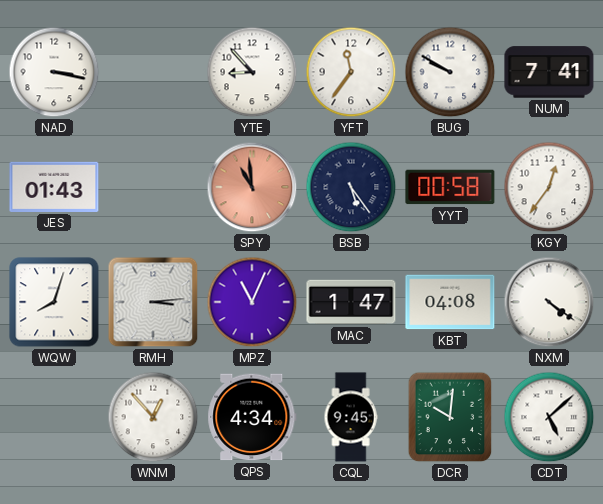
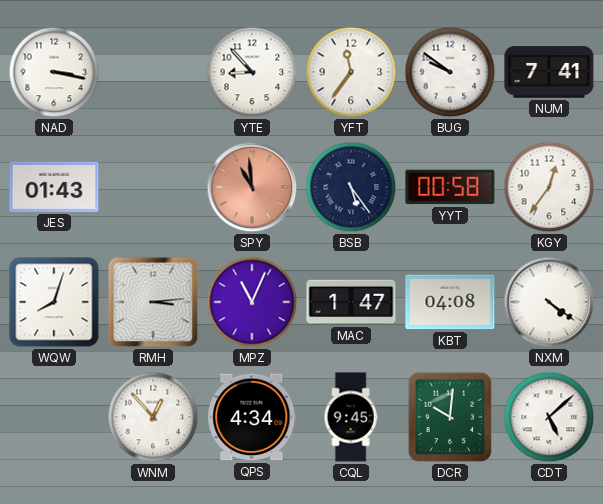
BUG: 9:50 -> 9:51 (450, 72)
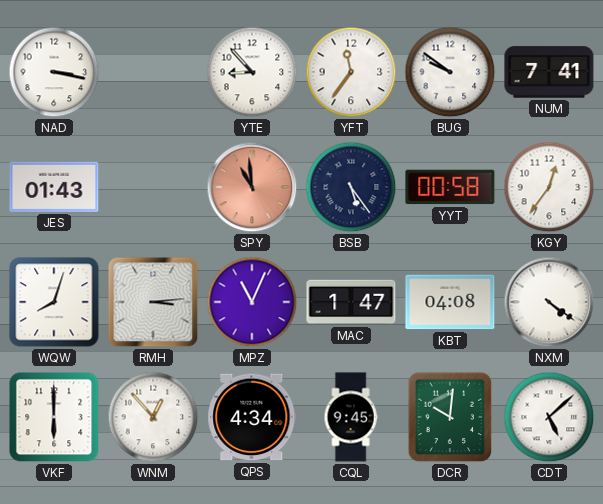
VKF: none -> 6:00 (54, 417)
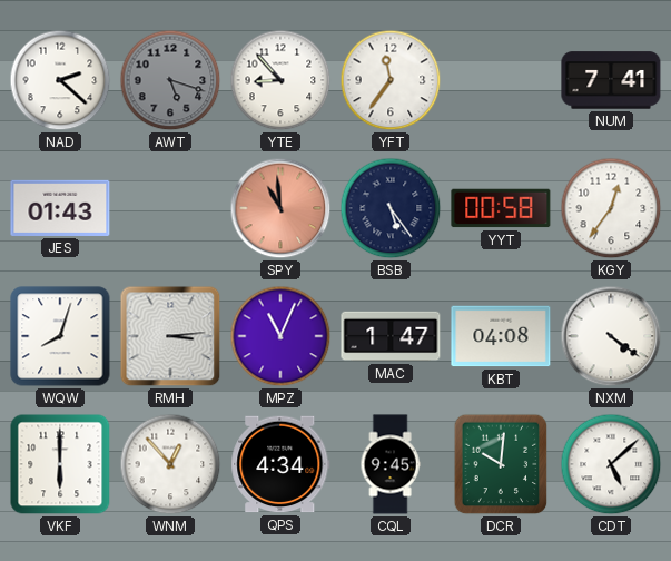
NAD: 3:17 -> 2:22 (60, 80)
AWT: none -> 5:18 (170, 80)
BUG: 9:51 -> none (450, 72)
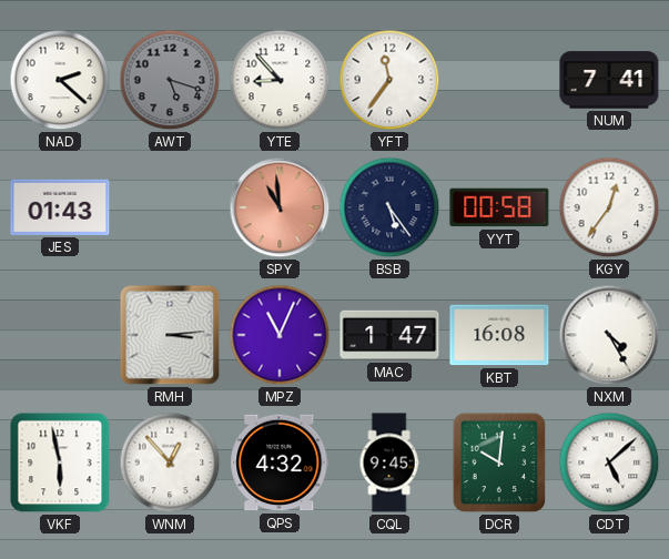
WQW: 8:03 -> none (60, 336)
KBT: 04:08 -> 16:08 (499, 335)
NXM: 4:21 -> 4:25 (609, 335)
VKF: 6:00 -> 5:58 (60, 463)
QPS: 4:34 -> 4:32 (280, 463)
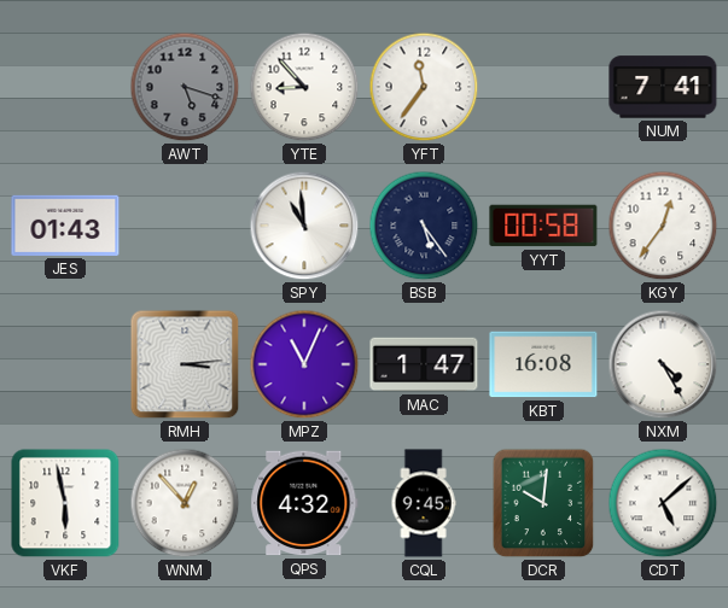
NAD: 2:22 -> none (60, 80)
SPY dial: salmon -> white (304, 226)
